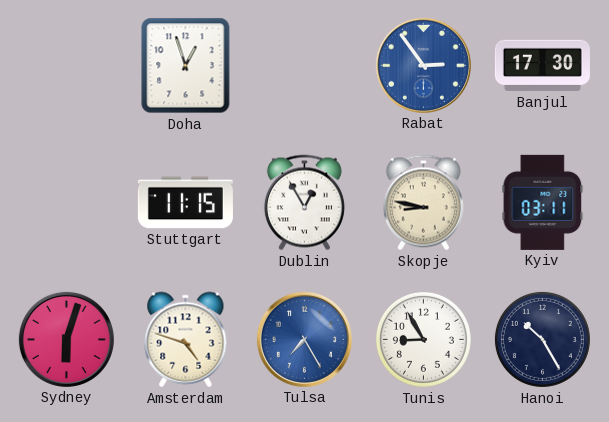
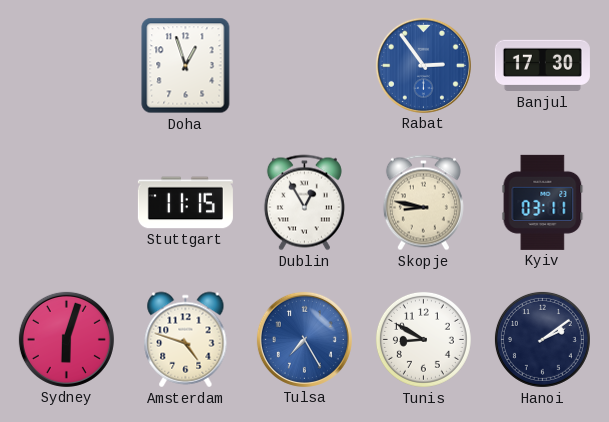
Tunis: 8:55 -> 8:50 (423, 339)
Hanoi: 10:25 -> 2:09 (542, 339)
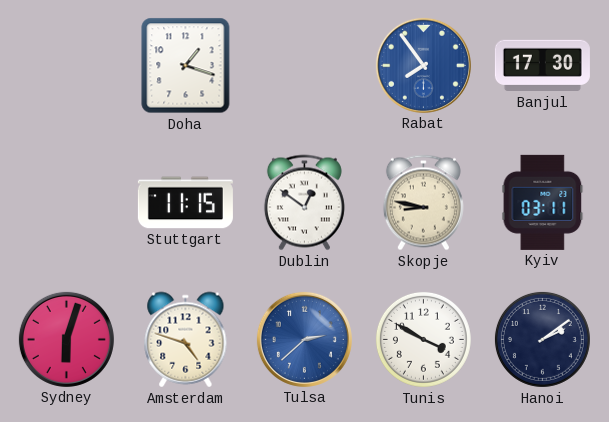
Doha: 12:57 -> 1:18 (186, 66)
Rabat: 2:54 -> 7:54 (423, 65)
Dublin: 12:55 -> 12:51 (304, 203)
Tulsa: 7:25 -> 2:38 (304, 339)
Tunis: 8:50 -> 3:50 (423, 339)
